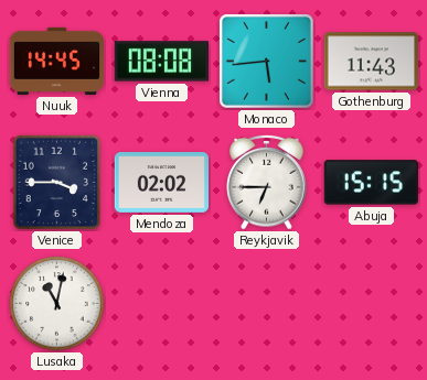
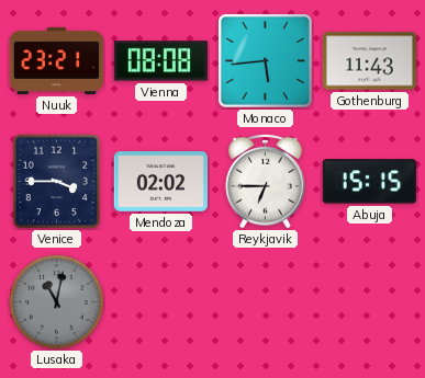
Nuuk: 14:45 -> 23:21 (57, 60)
Lusaka dial: white -> grey (57, 302)
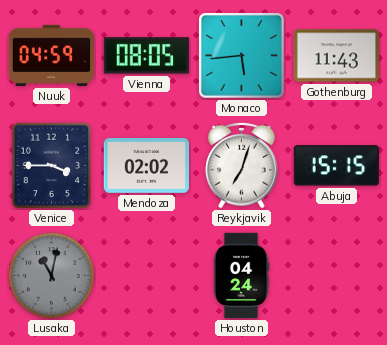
Nuuk: 23:21 -> 04:59 (52, 55)
Vienna: 08:08 -> 08:05 (146, 56)
Reykjavik: 6:45 -> 7:03 (242, 165)
Houston: none -> 04:24 (241, 276)
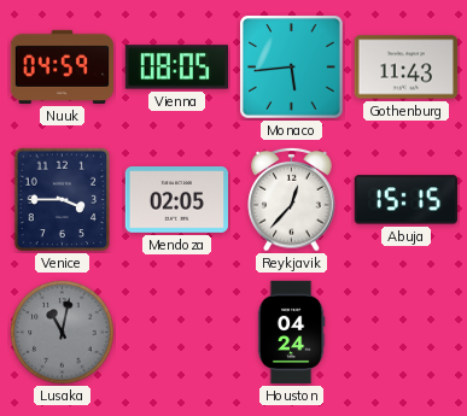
Mendoza: 02:02 -> 02:05 (176, 200)
Reykjavik: 7:03 -> 12:37 (292, 199)
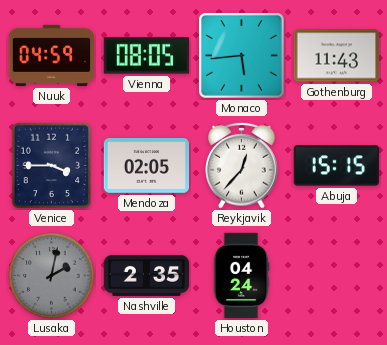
Lusaka: 11:02 -> 2:02 (52, 276)
Nashville: none -> 2:35 (147, 275)
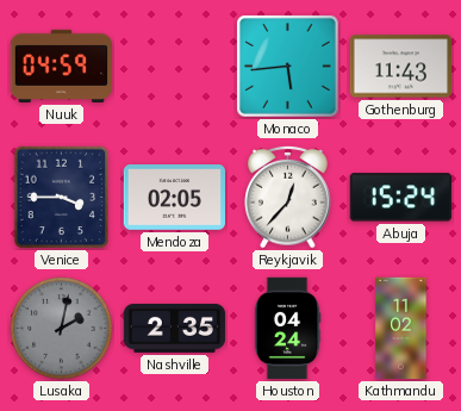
Vienna: 08:05 -> none (146, 56)
Abuja: 15:15 -> 15:24 (400, 198)
Kathmandu: none -> 11:02 (401, 329)
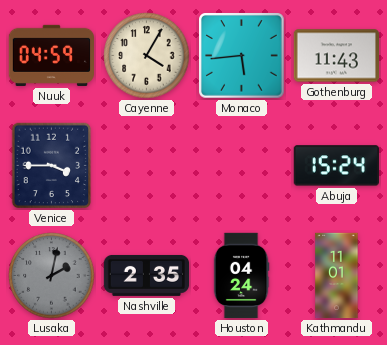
Cayenne: none -> 4:05 (147, 56)
Mendoza: 02:05 -> none (174, 198)
Reykjavik: 12:37 -> none (288, 197)
Kathmandu: 11:02 -> 11:01 (337, 276)
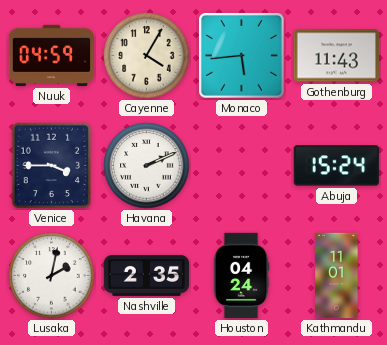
Havana: none -> 2:11 (147, 166)
Lusaka dial: grey -> white (52, 276)
